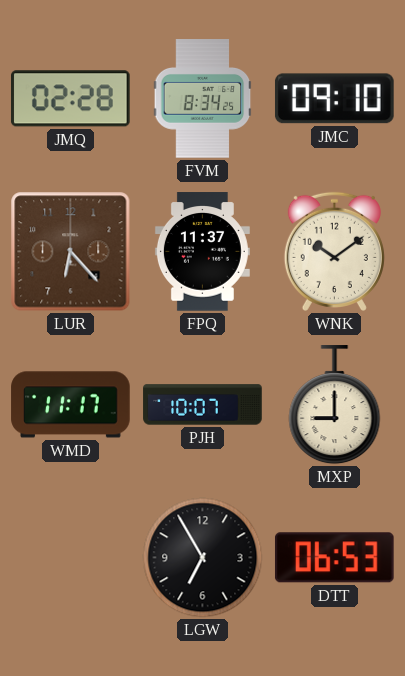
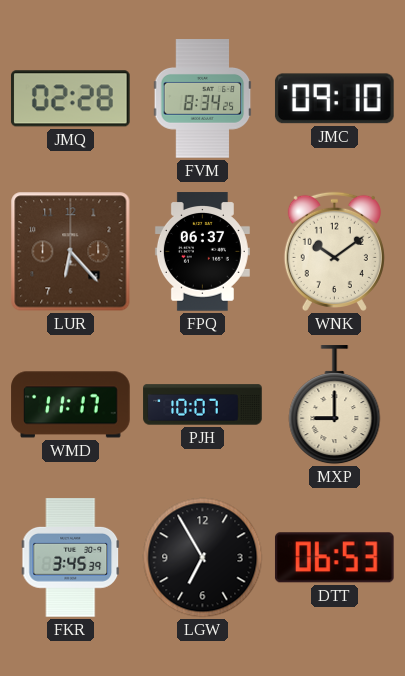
FPQ: 11:37 -> 06:37 (202, 252)
FKR: none -> 3:45 (71, 558)
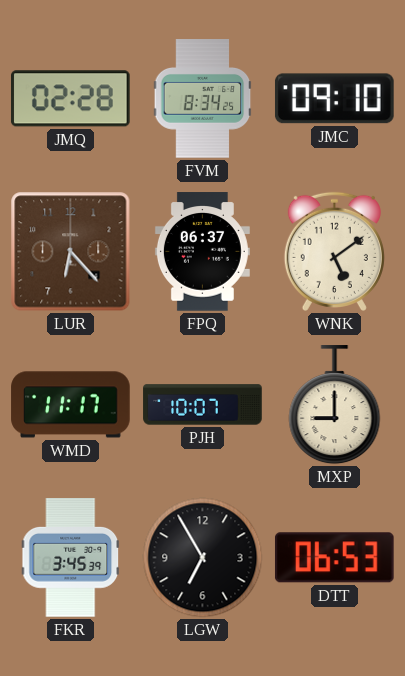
WNK: 10:09 -> 5:09 (334, 251)
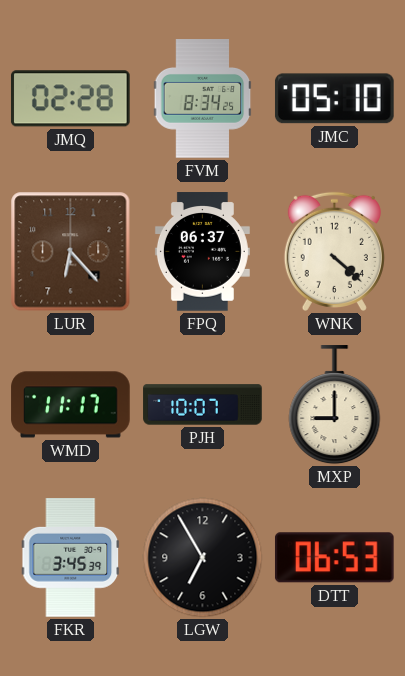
JMC: 09:10 -> 05:10 (334, 99)
WNK: 5:09 -> 4:22 (334, 251)
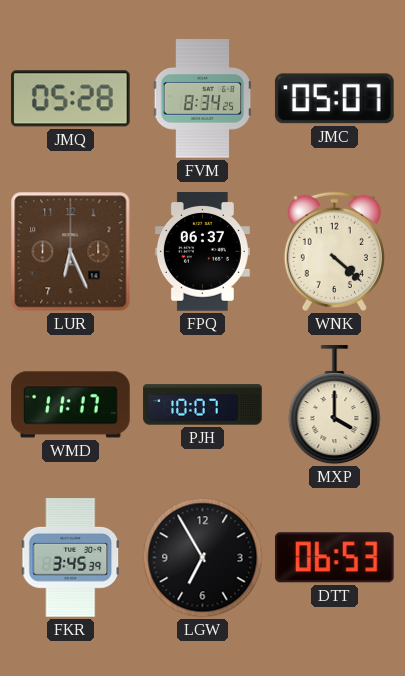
JMQ: 02:28 -> 05:28 (70, 99)
JMC: 05:10 -> 05:07 (334, 99)
LUR: 6:23 -> 6:26 (71, 252)
MXP: 9:00 -> 4:00 (335, 405)
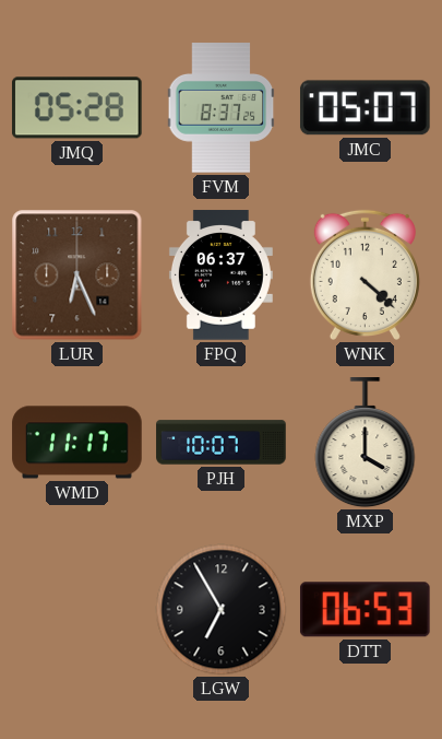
FVM: 8:34 -> 8:37 (222, 108)
FKR: 3:45 -> none (71, 558)
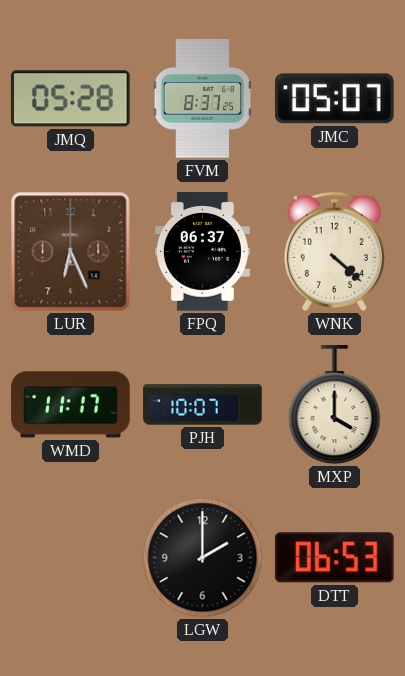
LGW: 6:55 -> 2:00 (203, 558)
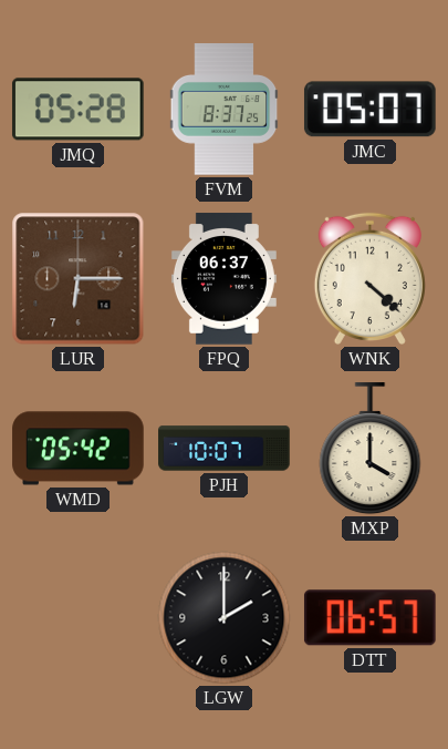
LUR: 6:26 -> 6:15 (79, 279)
WMD: 11:17 -> 05:42 (79, 449)
DTT: 06:53 -> 06:57 (369, 618)
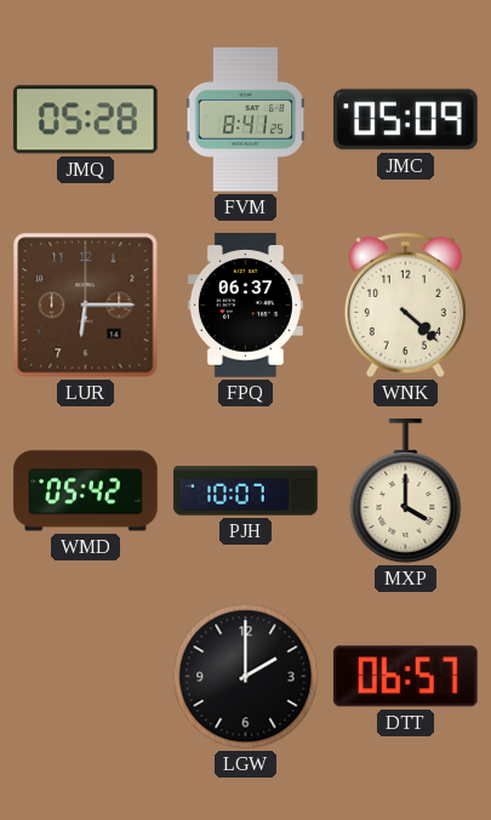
FVM: 8:37 -> 8:41 (246, 120)
JMC: 05:07 -> 05:09 (405, 120)
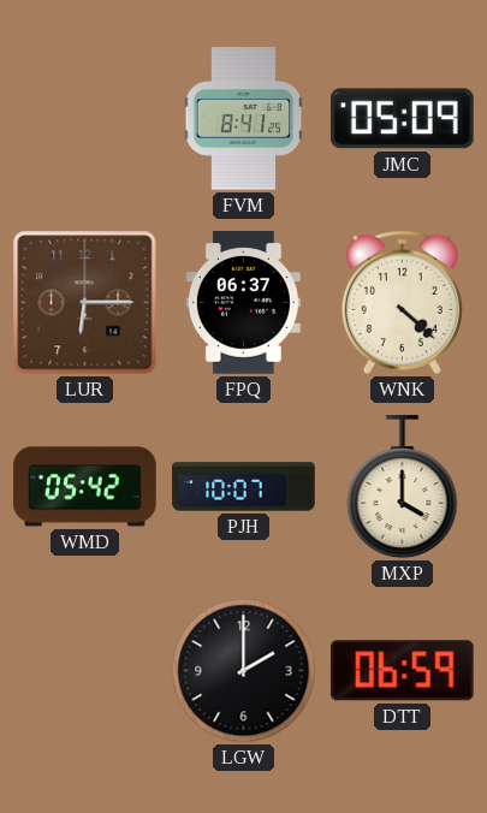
JMQ: 05:28 -> none (85, 120)
DTT: 06:57 -> 06:59 (402, 671)
